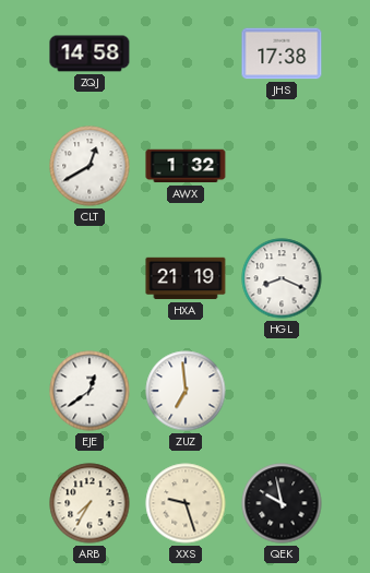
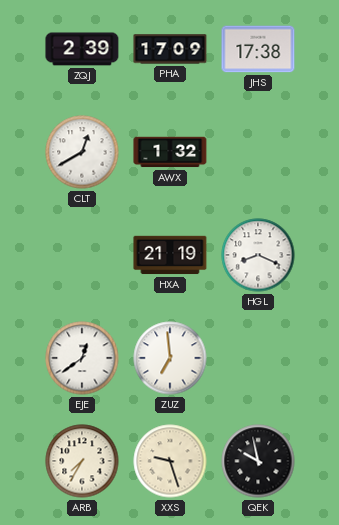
ZQJ: 14:58 -> 2:39 (82, 49)
PHA: none -> 17:09 (170, 49)
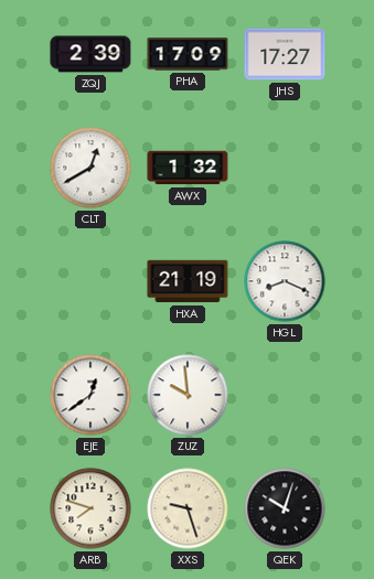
JHS: 17:38 -> 17:27 (285, 54)
ZUZ: 6:59 -> 9:59 (188, 395)
ARB: 7:35 -> 7:48 (90, 508)
QEK: 9:58 -> 10:03 (285, 508)
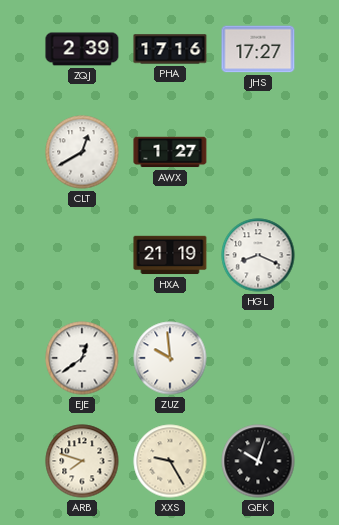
PHA: 17:09 -> 17:16 (170, 49)
AWX: 1:32 -> 1:27 (170, 152)
XXS: 9:27 -> 9:25 (170, 461)
